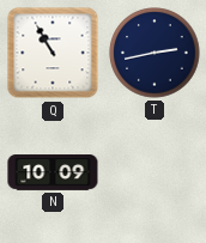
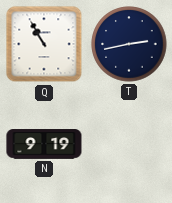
N: 10:09 -> 9:19 (44, 144)
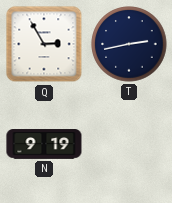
Q: 10:55 -> 2:55 (44, 44)
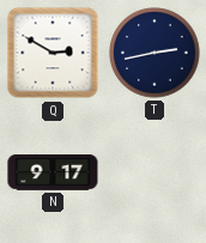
Q: 2:55 -> 2:50 (53, 53)
N: 9:19 -> 9:17 (53, 172)
